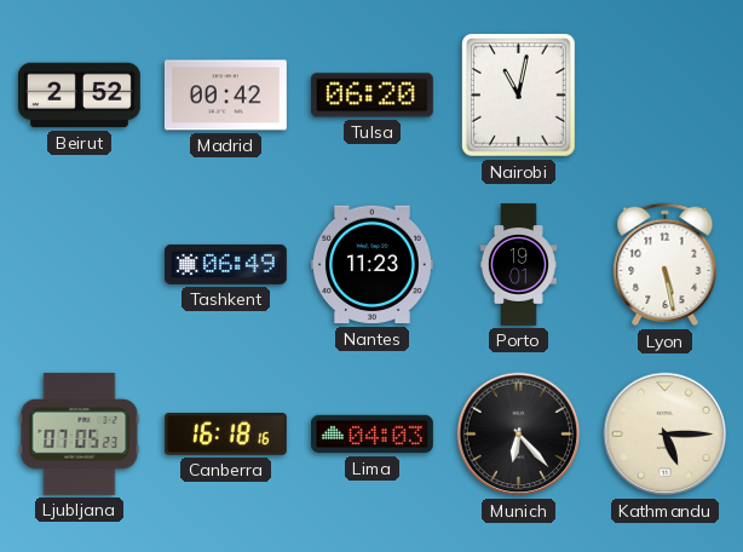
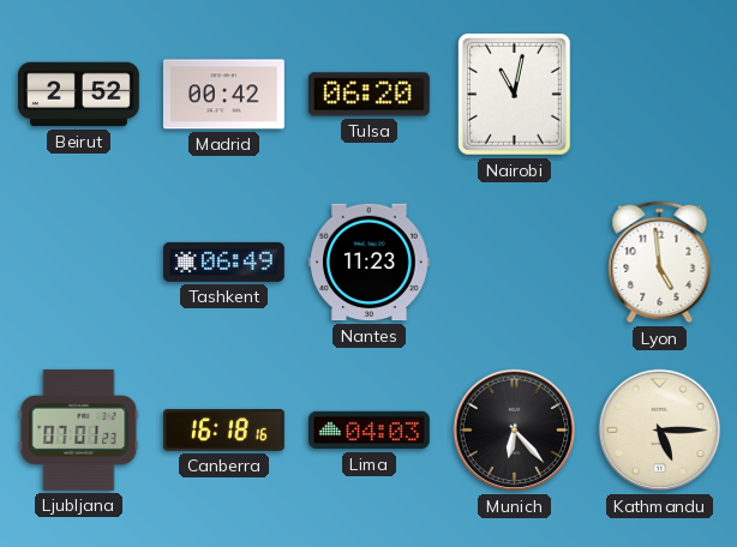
Porto: 19:01 -> none (518, 265)
Lyon: 5:28 -> 4:59 (660, 263)
Ljubljana: 07:05 -> 07:01 (79, 429)
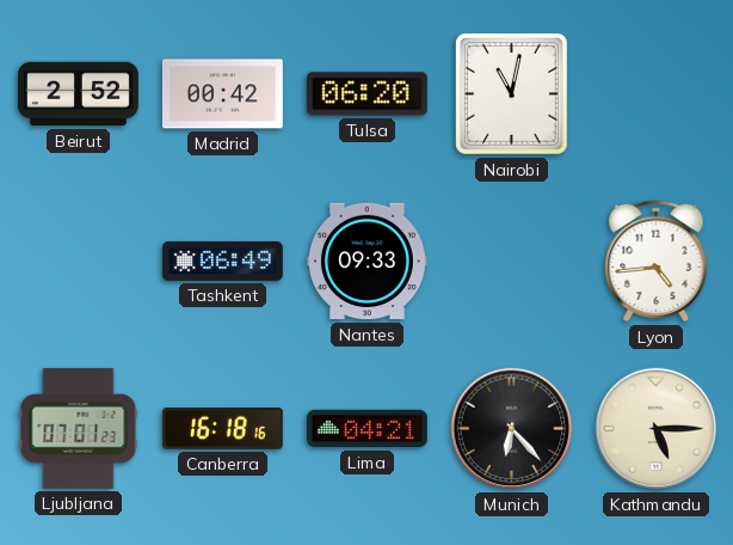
Nantes: 11:23 -> 09:33 (366, 262)
Lyon: 4:59 -> 4:44 (657, 262)
Lima: 04:03 -> 04:21 (368, 429)
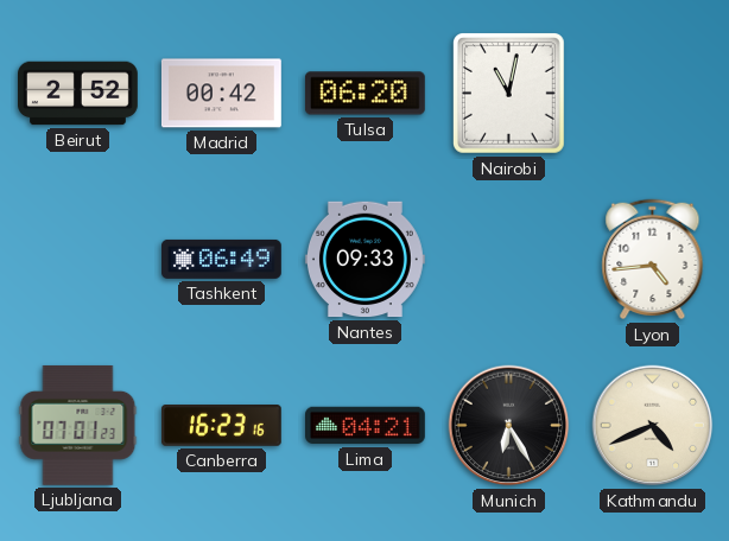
Canberra: 16:18 -> 16:23 (221, 426)
Munich: 6:23 -> 6:25 (509, 426)
Kathmandu: 5:15 -> 4:41 (653, 426)
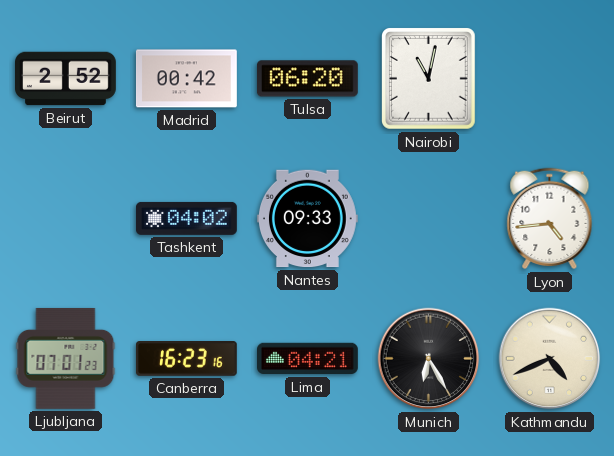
Tashkent: 06:49 -> 04:02 (187, 218)
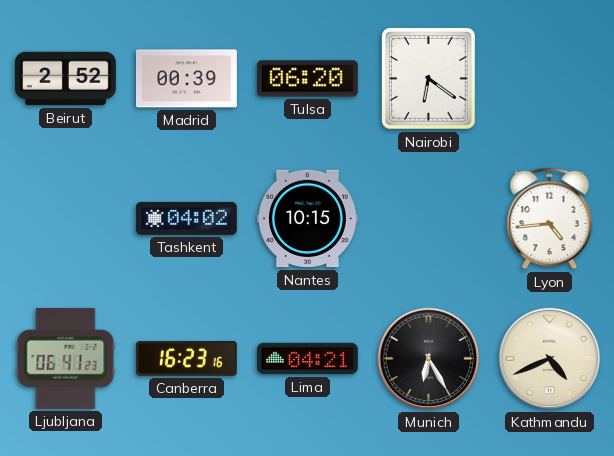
Madrid: 00:42 -> 00:39 (186, 79)
Nairobi: 11:02 -> 6:21 (429, 79)
Nantes: 09:33 -> 10:15 (307, 219)
Ljubljana: 07:01 -> 06:41 (66, 358)
